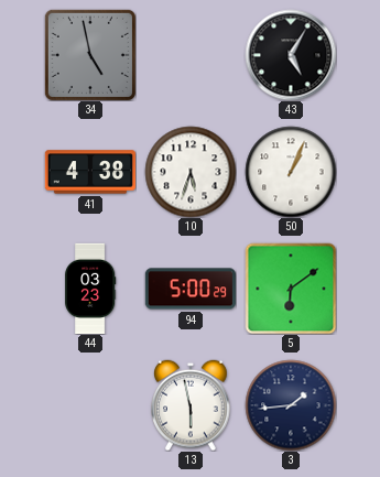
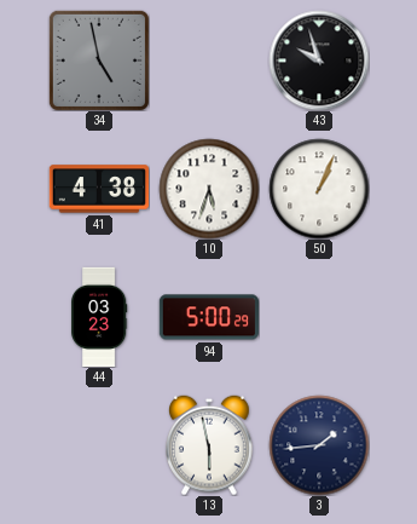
43: 5:05 -> 9:57 (319, 61)
5: 6:09 -> none (291, 289)
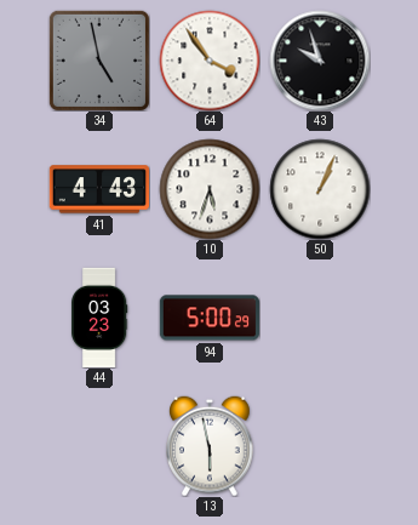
64: none -> 3:54 (210, 61)
41: 4:38 -> 4:43 (98, 189)
3: 1:44 -> none (319, 445)
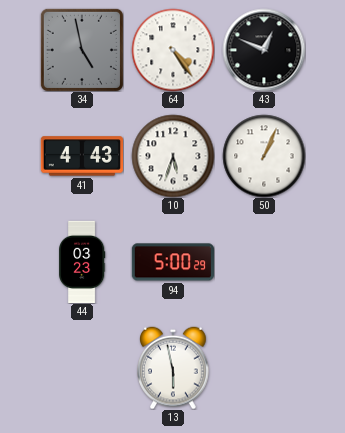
64: 3:54 -> 4:24 (173, 50)
43: 9:57 -> 12:49 (264, 50)
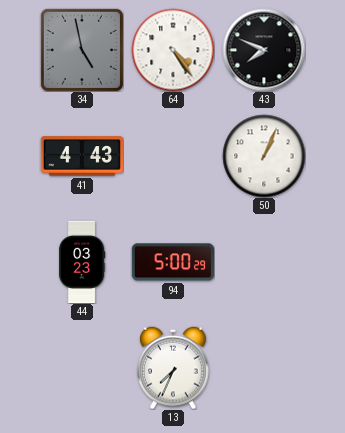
43: 12:49 -> 7:49 (264, 50)
10: 5:33 -> none (173, 156)
13: 5:58 -> 7:34 (173, 368)
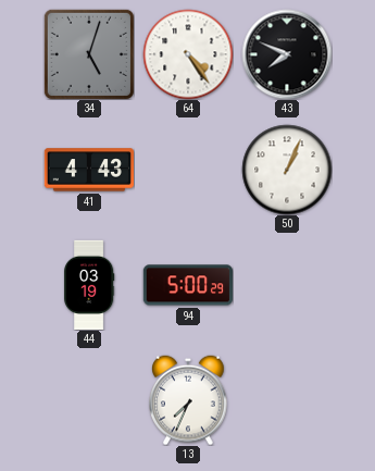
34: 4:58 -> 5:03 (89, 54)
44: 03:23 -> 03:19 (90, 285)
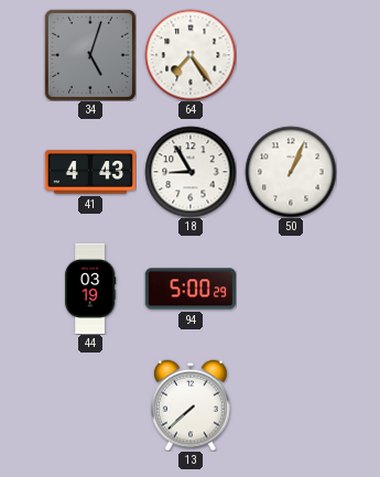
64: 4:24 -> 7:24 (191, 55)
43: 7:49 -> none (287, 54)
18: none -> 8:55 (191, 172)
13: 7:34 -> 7:38 (191, 405)
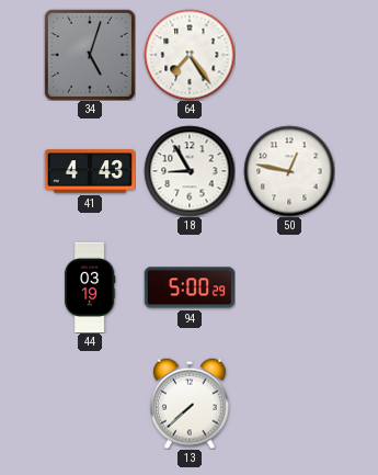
50: 1:04 -> 12:47 (289, 171)
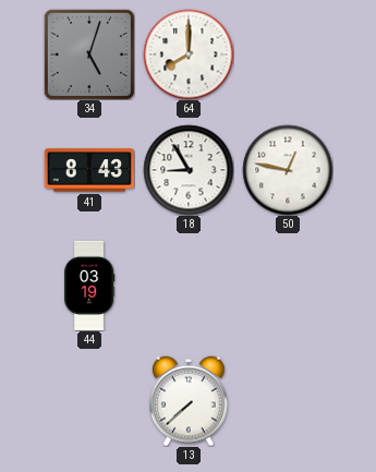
64: 7:24 -> 8:00 (189, 55)
41: 4:43 -> 8:43 (88, 170)
94: 5:00 -> none (188, 287)
